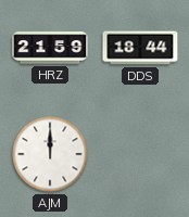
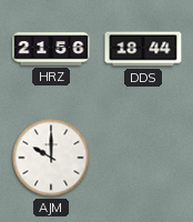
HRZ: 21:59 -> 21:56 (51, 49)
AJM: 12:00 -> 10:00 (51, 158)
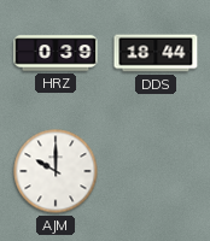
HRZ: 21:56 -> 0:39 (56, 53)
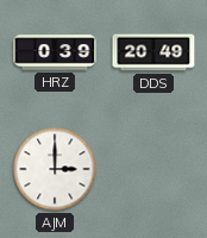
DDS: 18:44 -> 20:49 (153, 52)
AJM: 10:00 -> 3:00 (55, 169)
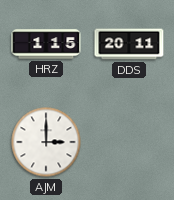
HRZ: 0:39 -> 1:15 (46, 44)
DDS: 20:49 -> 20:11 (129, 44)
